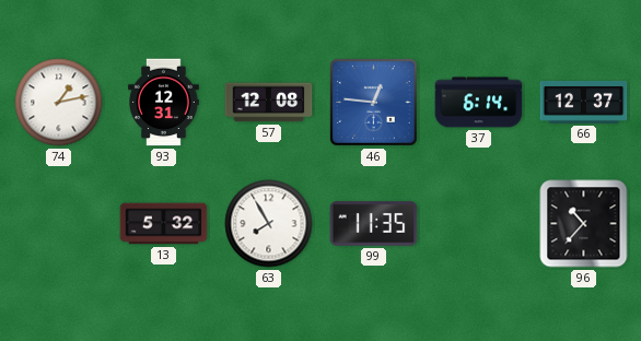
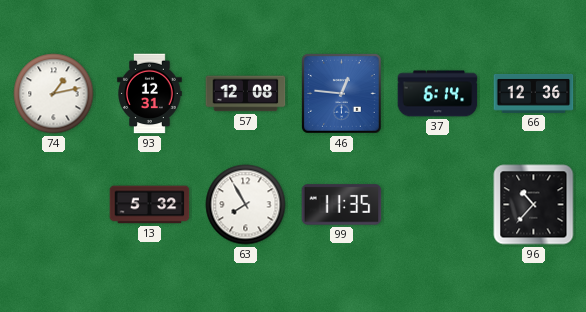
66: 12:37 -> 12:36 (534, 94)
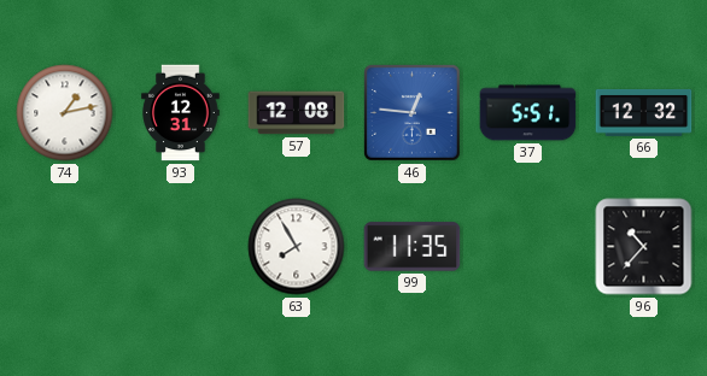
37: 6:14 -> 5:51 (528, 113)
66: 12:36 -> 12:32 (644, 113)
13: 5:32 -> none (150, 205)
